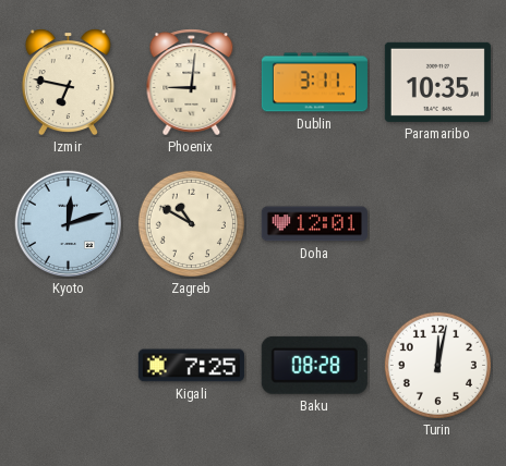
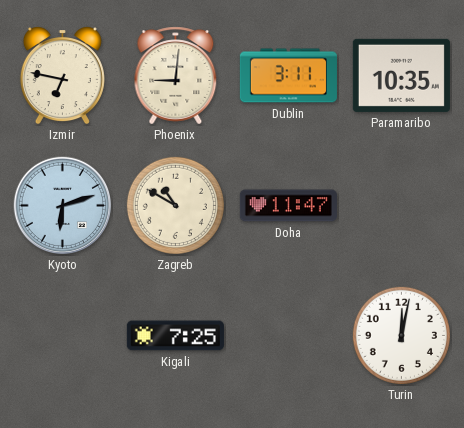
Kyoto: 12:12 -> 6:12 (63, 206)
Doha: 12:01 -> 11:47 (288, 206)
Baku: 08:28 -> none (314, 365)
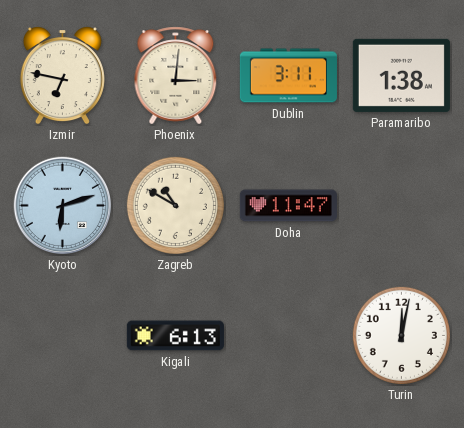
Phoenix: 9:01 -> 3:01 (176, 76)
Paramaribo: 10:35 -> 1:38 (401, 75)
Kigali: 7:25 -> 6:13 (175, 336)
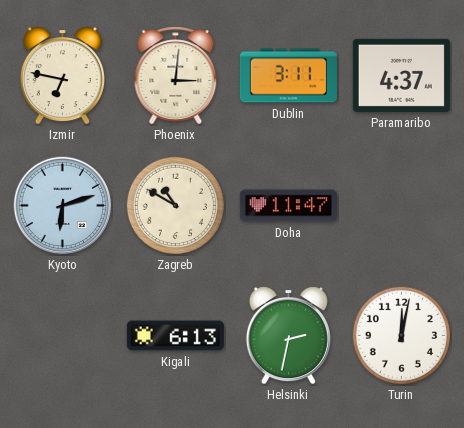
Paramaribo: 1:38 -> 4:37 (401, 75)
Helsinki: none -> 2:32 (288, 335)
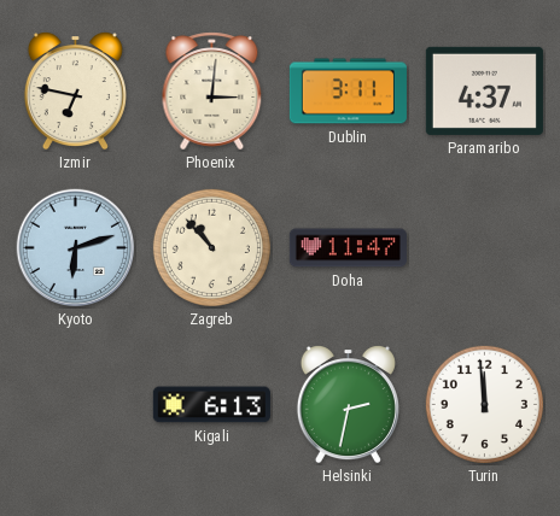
Zagreb: 10:50 -> 10:53 (211, 247)
Turin: 12:02 -> 11:59 (484, 404)
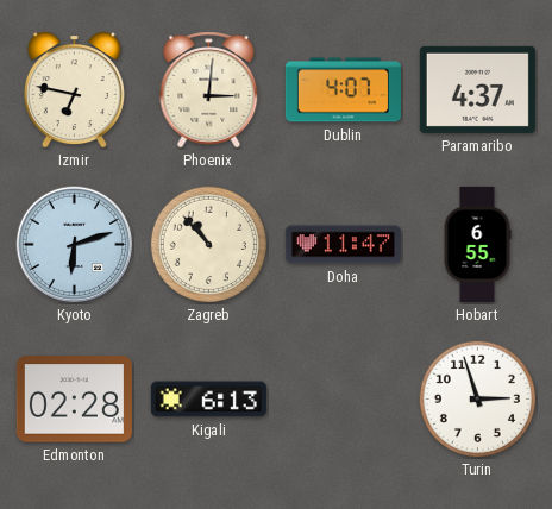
Dublin: 3:11 -> 4:07 (343, 90)
Hobart: none -> 6:55 (477, 244)
Edmonton: none -> 02:28 (74, 400)
Helsinki: 2:32 -> none (348, 404)
Turin: 11:59 -> 2:57 (477, 398)
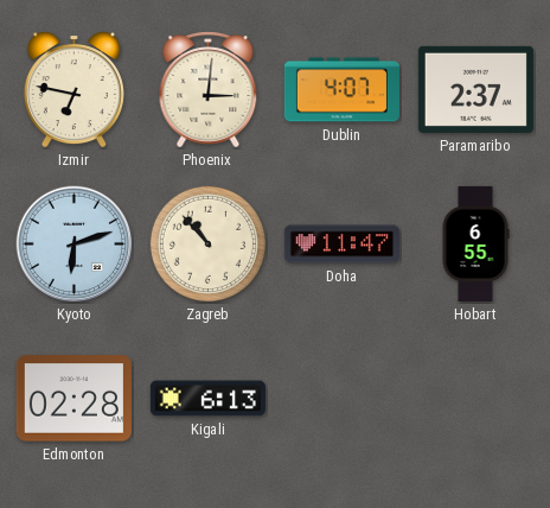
Paramaribo: 4:37 -> 2:37 (475, 89)
Turin: 2:57 -> none (477, 398)
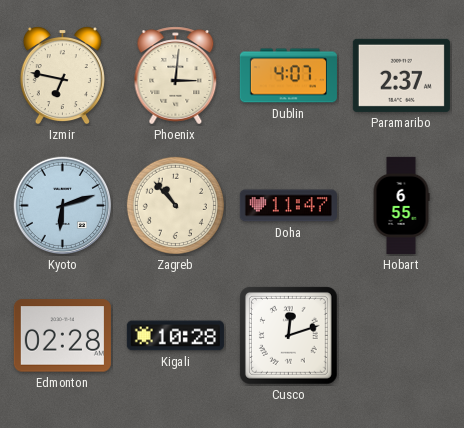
Kigali: 6:13 -> 10:28 (175, 336)
Cusco: none -> 12:12 (288, 335)
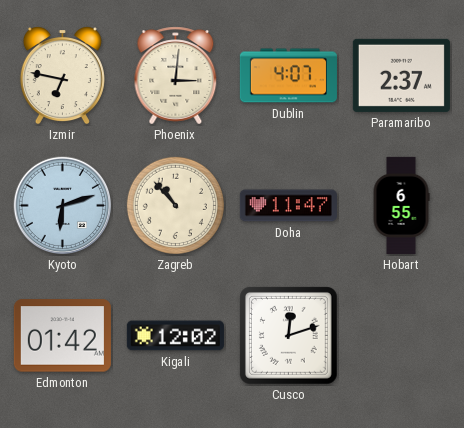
Edmonton: 02:28 -> 01:42 (62, 336)
Kigali: 10:28 -> 12:02 (175, 336)
